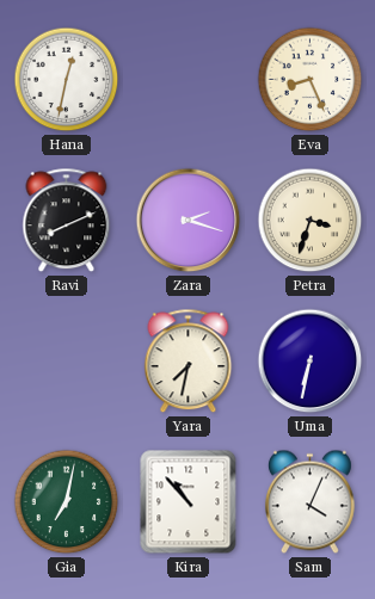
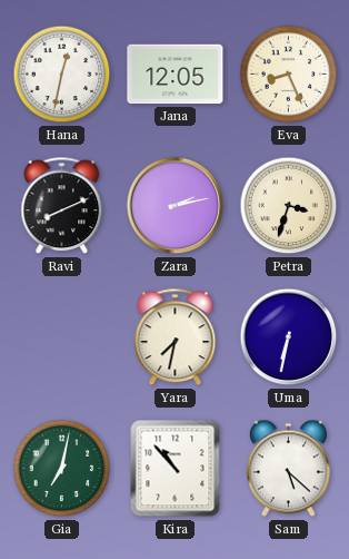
Jana: none -> 12:05 (176, 75)
Zara: 2:18 -> 2:13 (176, 206)
Sam: 4:04 -> 5:22 (288, 469)
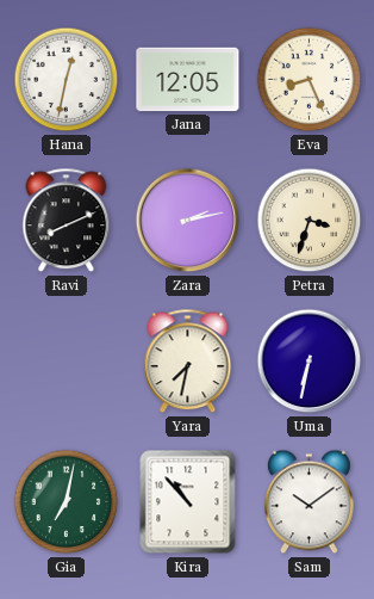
Sam: 5:22 -> 10:09 (308, 502)
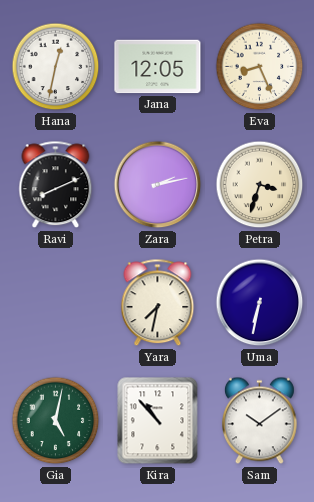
Gia: 7:02 -> 5:02 (56, 421)
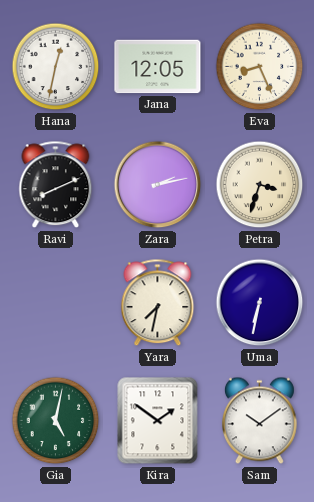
Kira: 10:53 -> 1:51 (158, 421)
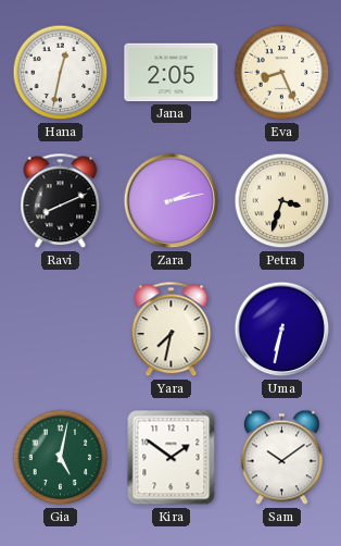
Jana: 12:05 -> 2:05 (172, 73)
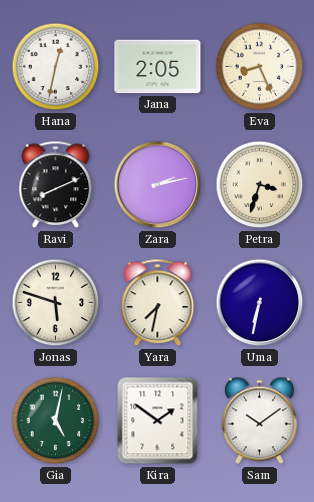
Jonas: none -> 5:48 (56, 303)
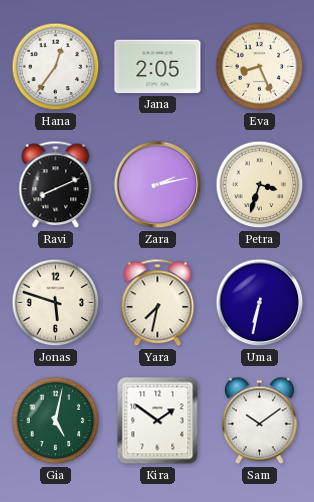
Hana: 12:32 -> 12:36 (56, 67)
